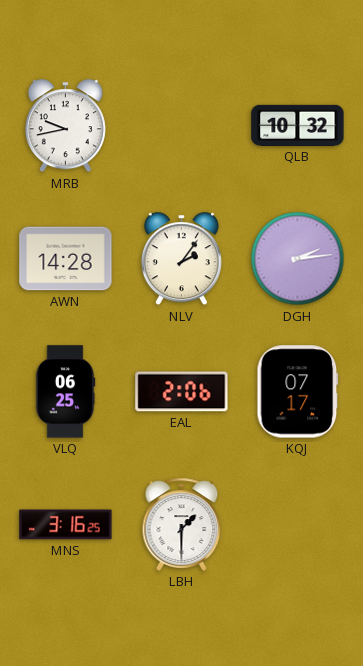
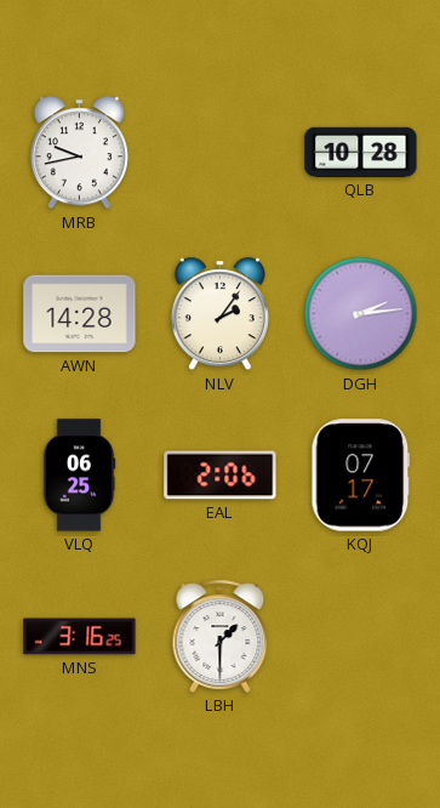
QLB: 10:32 -> 10:28 (361, 152)
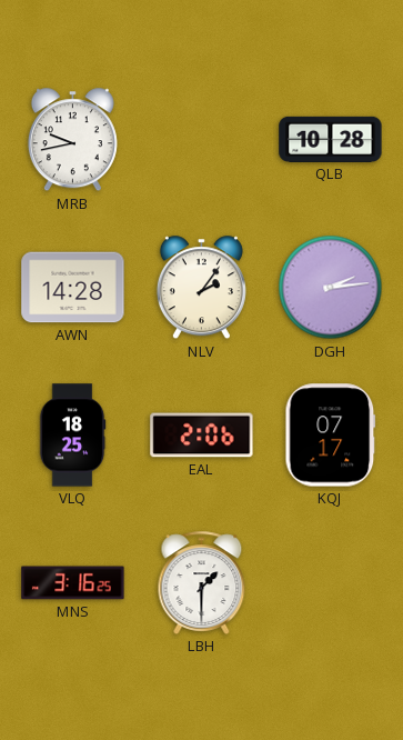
VLQ: 06:25 -> 18:25 (72, 436)
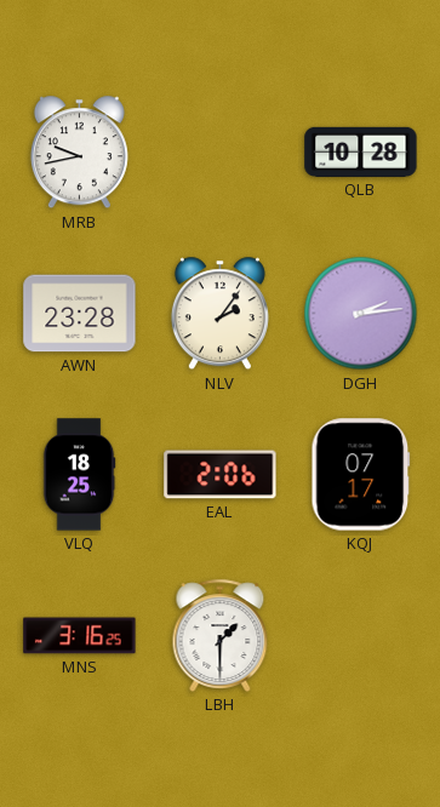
AWN: 14:28 -> 23:28 (80, 314)
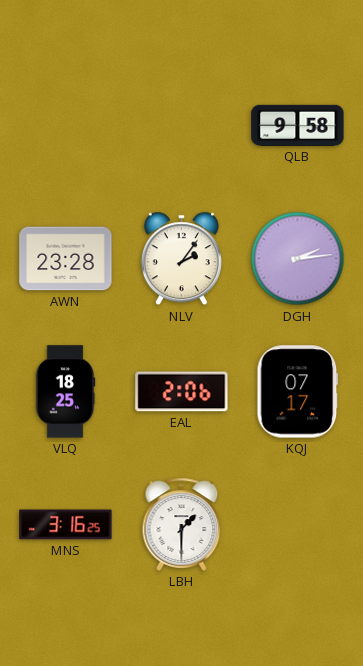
MRB: 9:43 -> none (79, 153)
QLB: 10:28 -> 9:58 (298, 125)
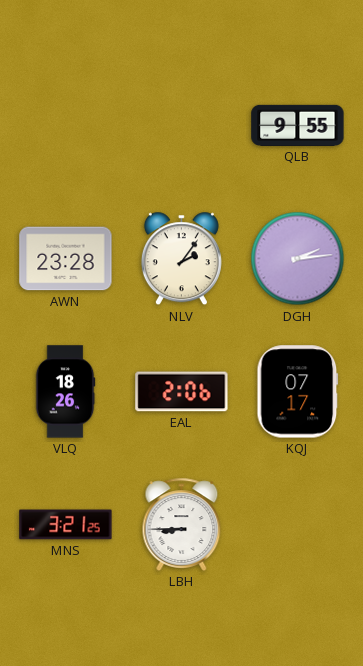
QLB: 9:58 -> 9:55 (298, 125)
VLQ: 18:25 -> 18:26 (65, 392)
MNS: 3:16 -> 3:21 (66, 525)
LBH: 1:30 -> 8:45 (182, 524)
